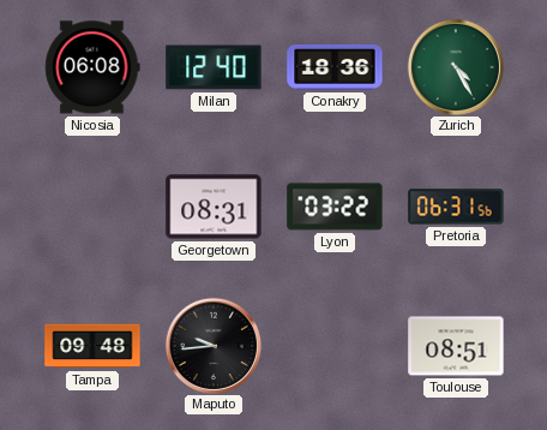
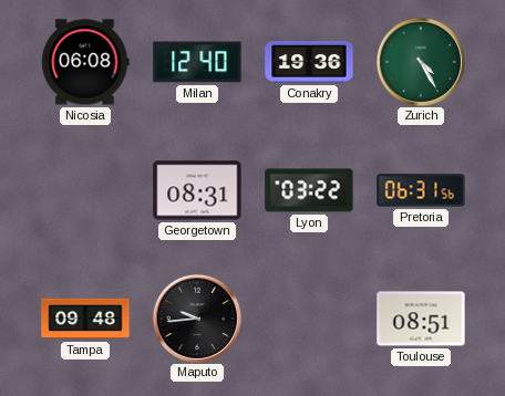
Conakry: 18:36 -> 19:36 (309, 63)
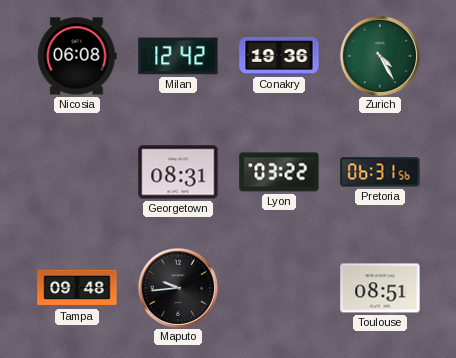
Milan: 12:40 -> 12:42 (178, 56)
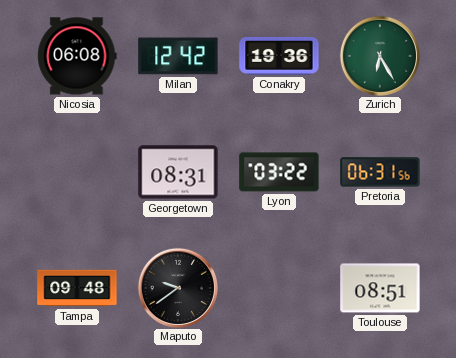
Zurich: 4:25 -> 6:25 (379, 55)
Maputo: 9:44 -> 9:39 (177, 287)
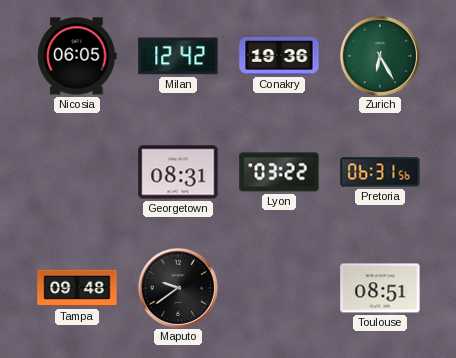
Nicosia: 06:08 -> 06:05 (77, 56)
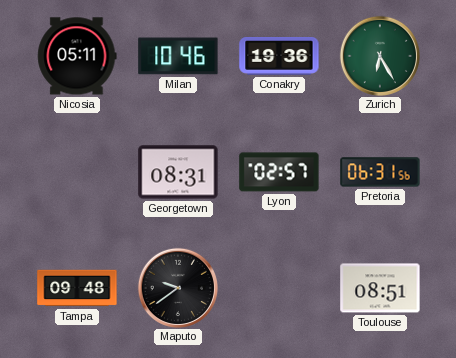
Nicosia: 06:05 -> 05:11 (77, 56)
Milan: 12:42 -> 10:46 (178, 56)
Lyon: 03:22 -> 02:57 (279, 172)
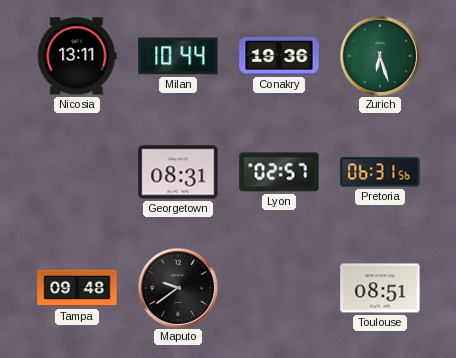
Nicosia: 05:11 -> 13:11 (77, 56)
Milan: 10:46 -> 10:44 (178, 56)
Zurich: 6:25 -> 6:27 (379, 55)
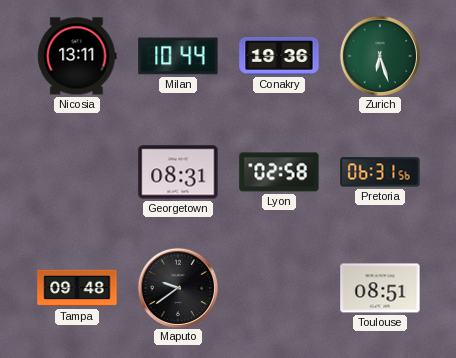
Lyon: 02:57 -> 02:58 (279, 172)
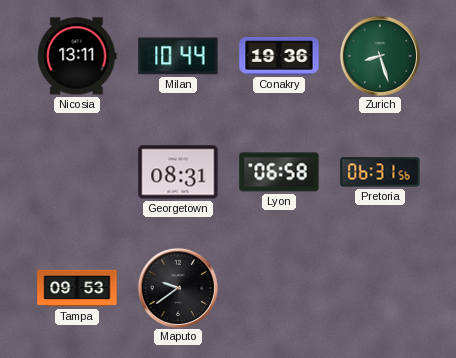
Zurich: 6:27 -> 8:27 (379, 55)
Lyon: 02:58 -> 06:58 (279, 172)
Tampa: 09:48 -> 09:53 (77, 288)
Toulouse: 08:51 -> none (380, 288)
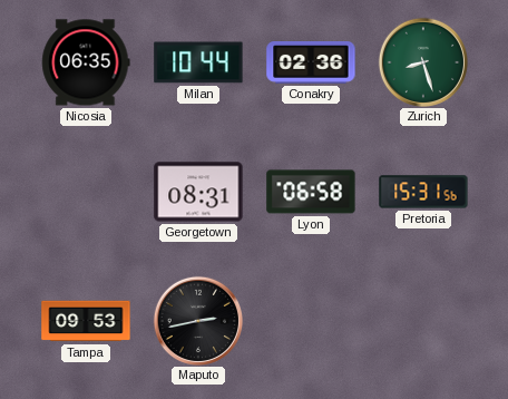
Nicosia: 13:11 -> 06:35 (86, 62)
Conakry: 19:36 -> 02:36 (311, 64)
Pretoria: 06:31 -> 15:31 (423, 192)
Maputo: 9:39 -> 2:43 (197, 320)
